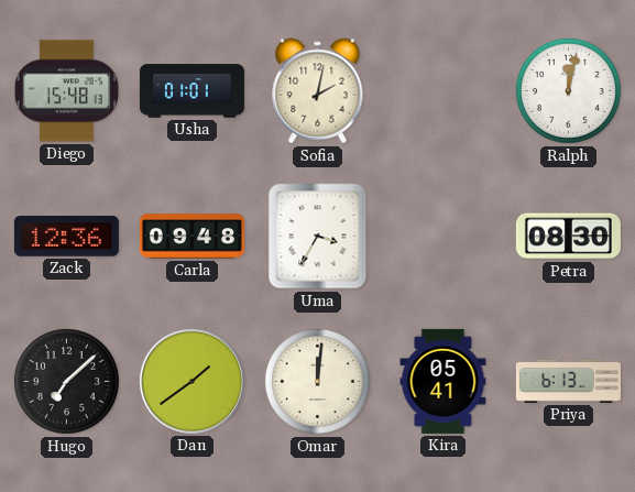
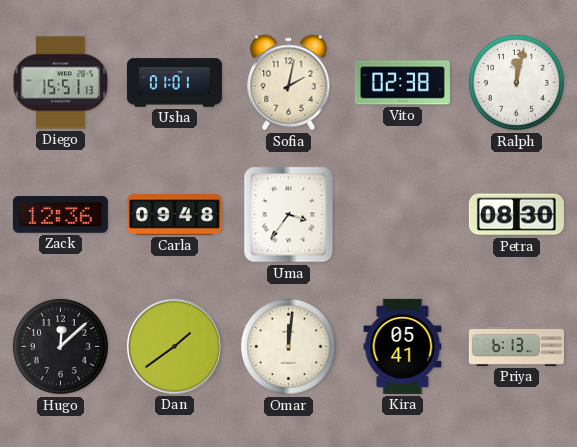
Diego: 15:48 -> 15:51 (60, 83)
Vito: none -> 02:38 (402, 83)
Uma: 3:35 -> 3:36 (289, 215)
Hugo: 7:08 -> 12:08 (60, 346)
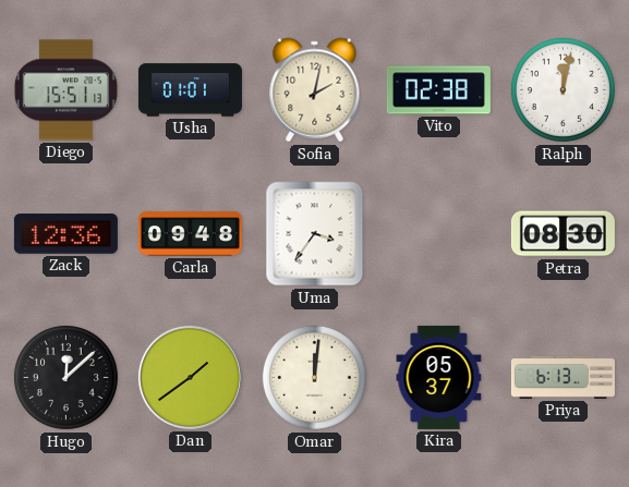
Kira: 05:41 -> 05:37 (439, 377)
